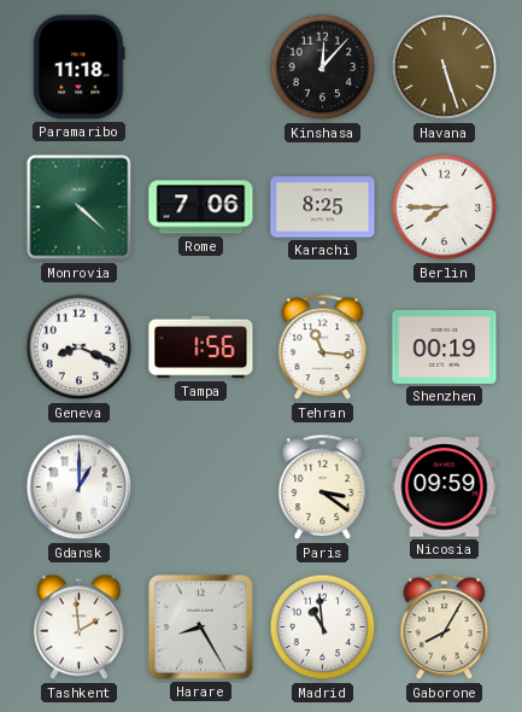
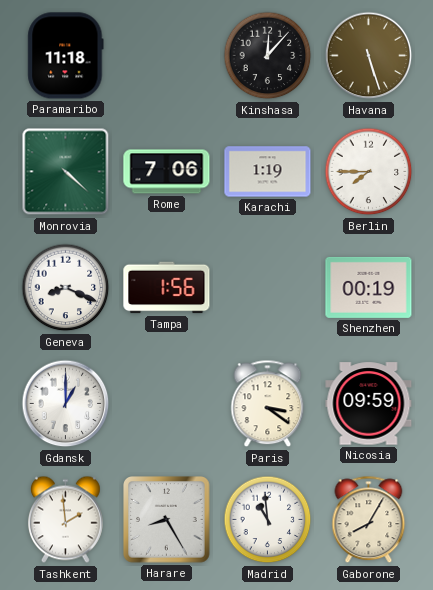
Karachi: 8:25 -> 1:19 (268, 172)
Tehran: 11:16 -> none (323, 348)
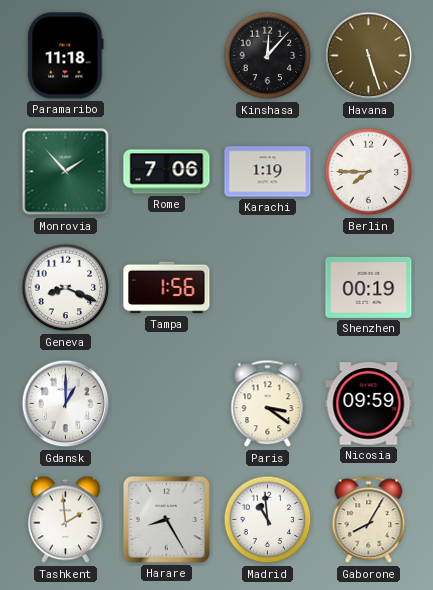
Monrovia: 4:22 -> 1:53 (66, 172)
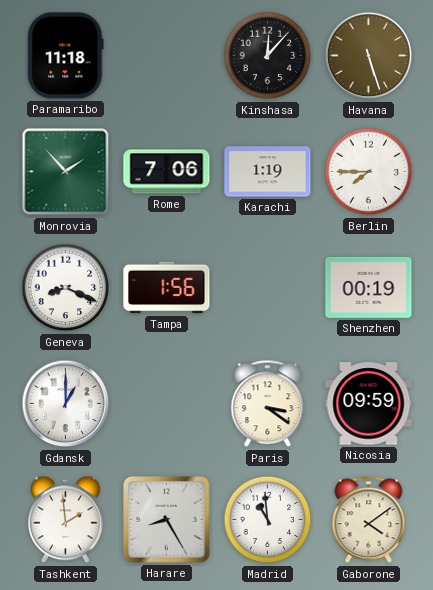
Gaborone: 8:05 -> 4:09 (369, 520)
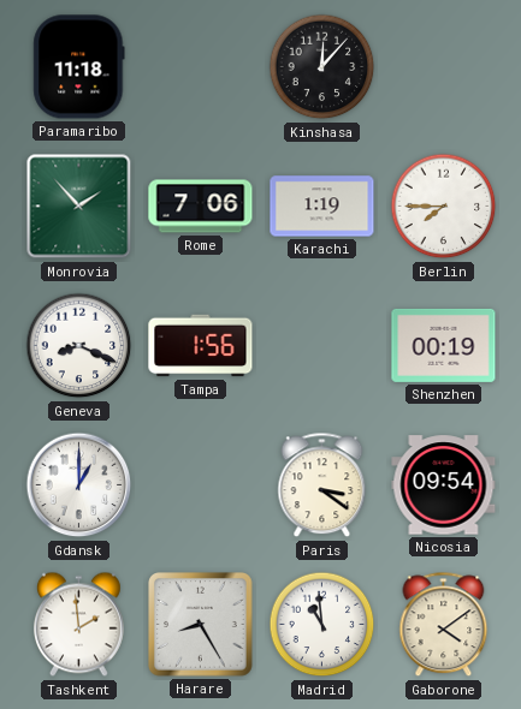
Havana: 5:27 -> none (369, 56)
Nicosia: 09:59 -> 09:54 (444, 485)
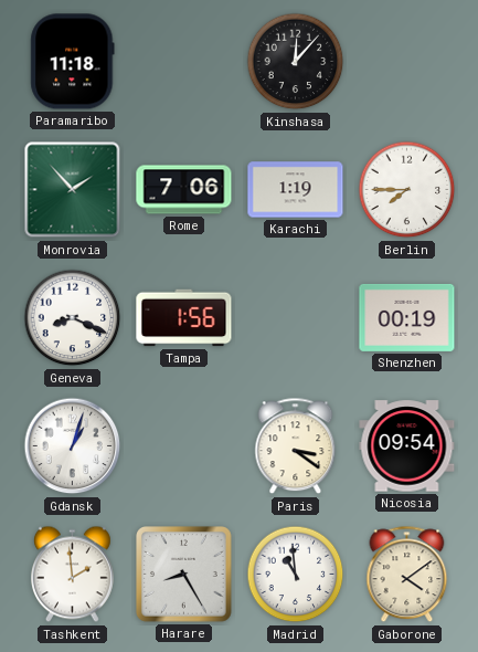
Gdansk: 1:00 -> 1:03 (73, 446)
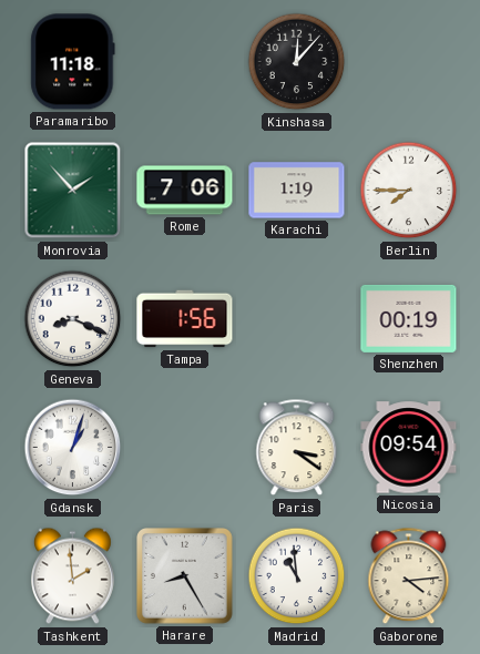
Gaborone: 4:09 -> 4:14 (409, 576)
